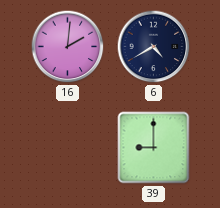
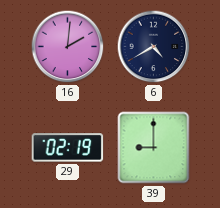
29: none -> 02:19 (68, 148)
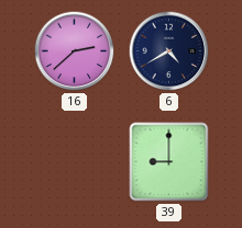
16: 2:01 -> 2:38 (75, 52)
29: 02:19 -> none (68, 148)
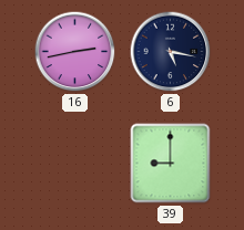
16: 2:38 -> 2:43 (75, 52)
6: 4:40 -> 5:17 (171, 52)
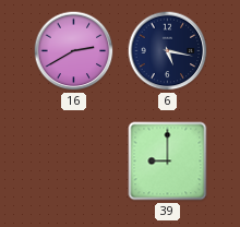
16: 2:43 -> 2:40 (74, 51)
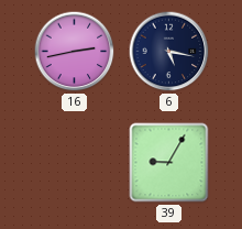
16: 2:40 -> 2:43 (75, 52)
39: 9:00 -> 9:05 (169, 163)
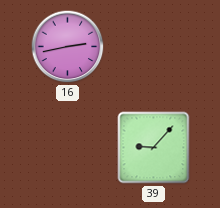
6: 5:17 -> none (169, 52)
39: 9:05 -> 9:07 (154, 148)
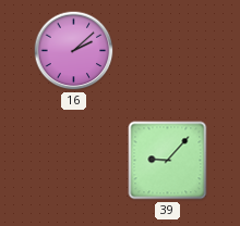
16: 2:43 -> 2:08 (74, 51)
